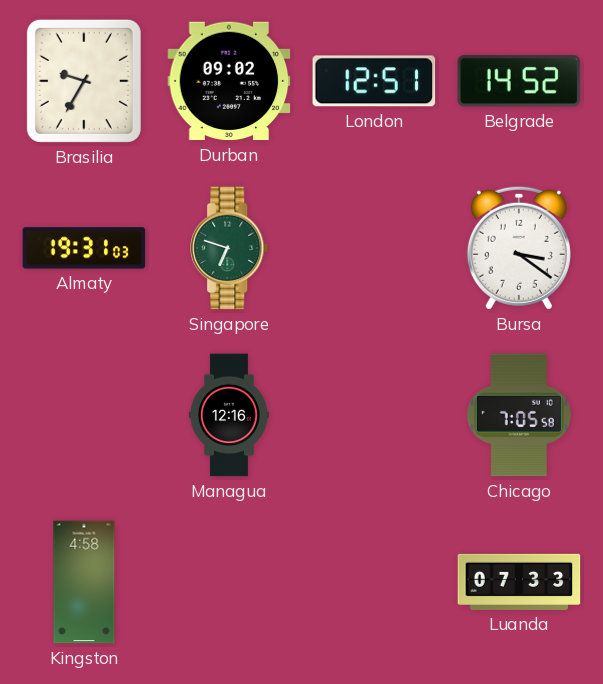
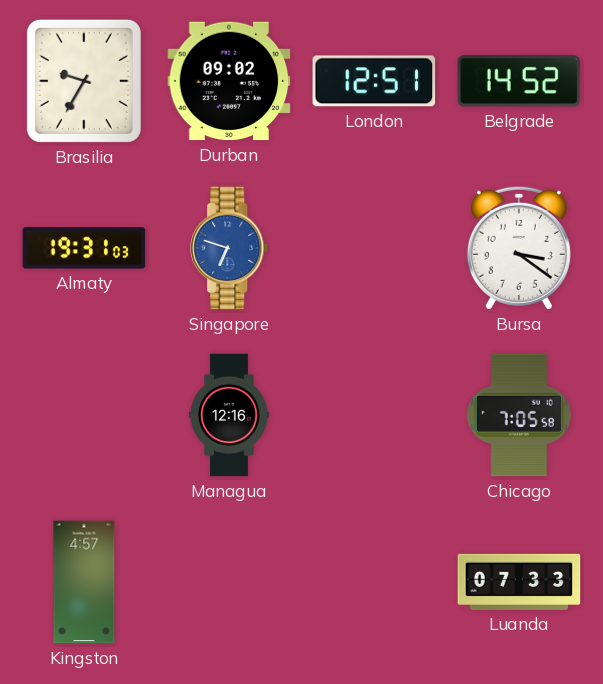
Singapore dial: green -> blue (230, 248)
Kingston: 4:58 -> 4:57 (84, 582)
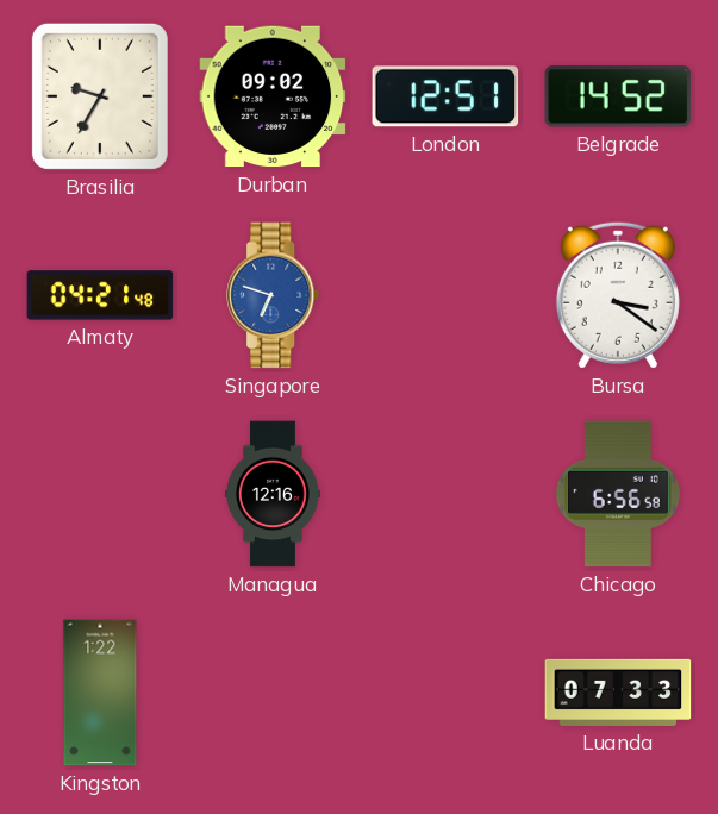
Almaty: 19:31 -> 04:21 (100, 295)
Chicago: 7:05 -> 6:56 (618, 494)
Kingston: 4:57 -> 1:22 (100, 693)
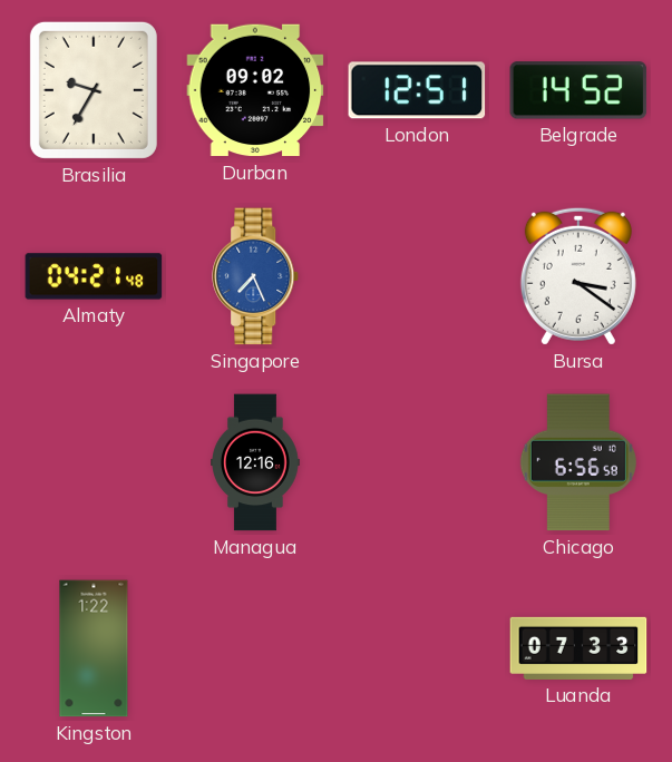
Singapore: 6:48 -> 7:26 (256, 276)
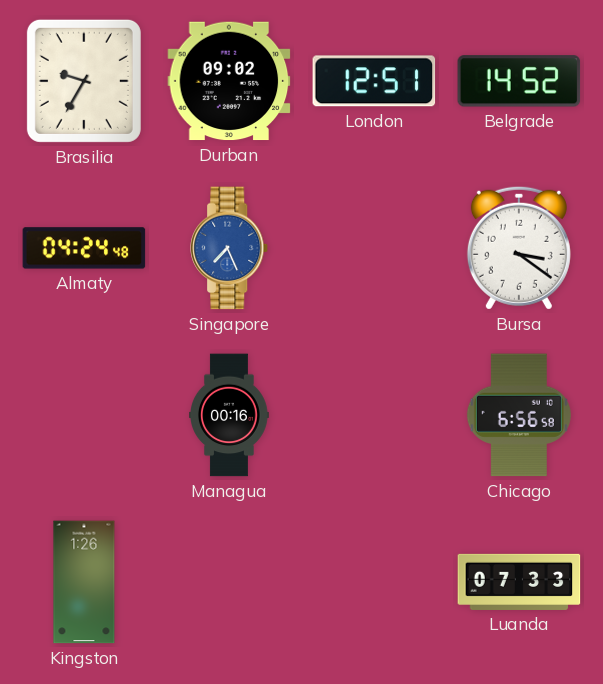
Almaty: 04:21 -> 04:24 (84, 248)
Managua: 12:16 -> 00:16 (230, 415)
Kingston: 1:22 -> 1:26 (84, 582)
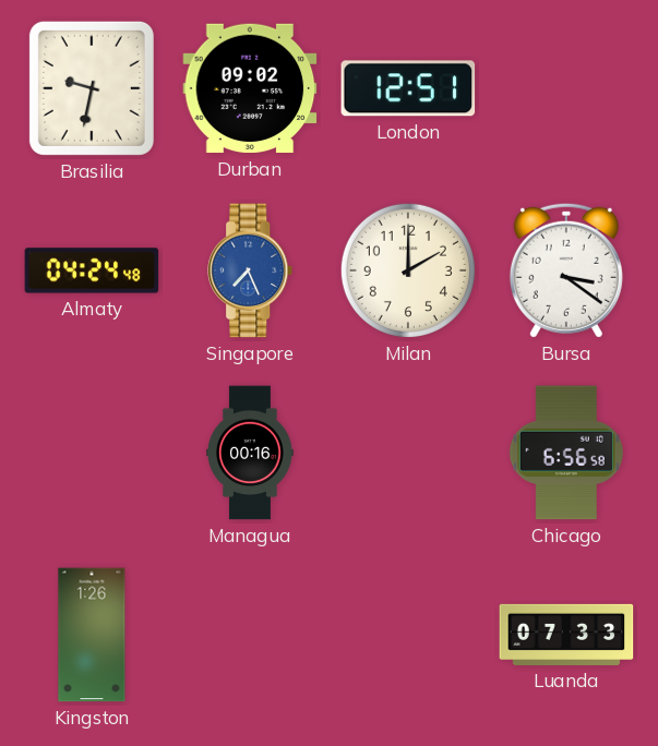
Brasilia: 9:35 -> 9:32 (92, 88)
Belgrade: 14:52 -> none (519, 81)
Milan: none -> 2:00 (408, 270)
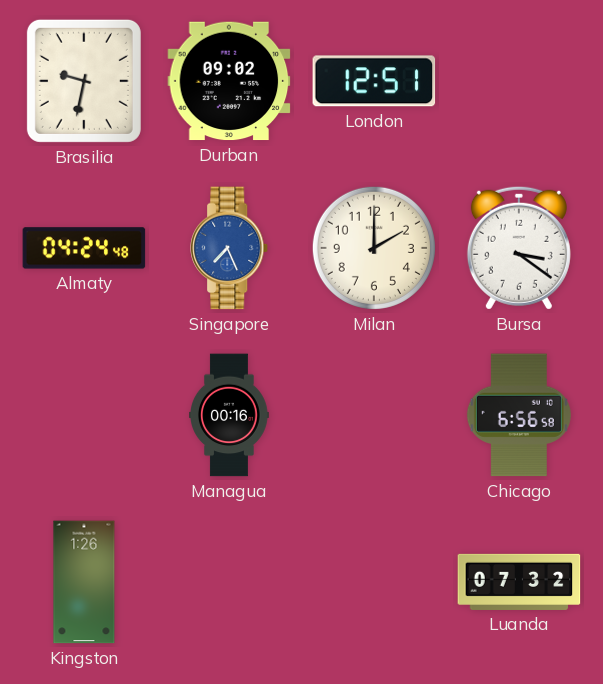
Luanda: 07:33 -> 07:32 (519, 582)
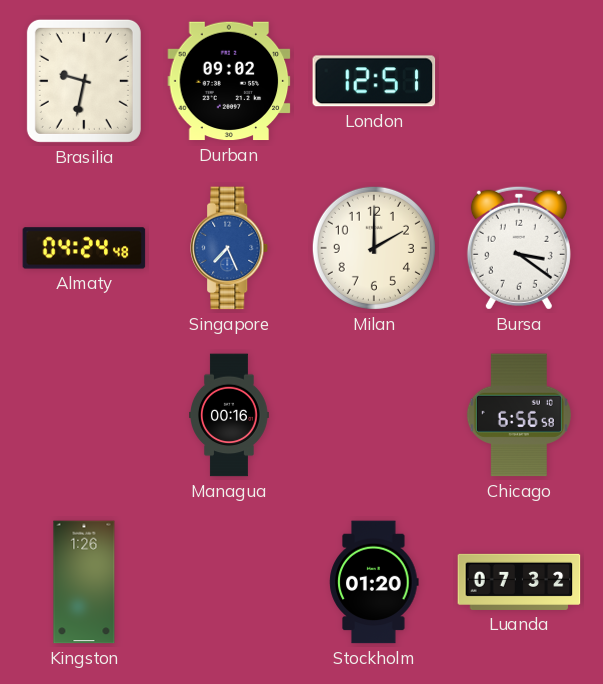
Stockholm: none -> 01:20 (374, 582)
